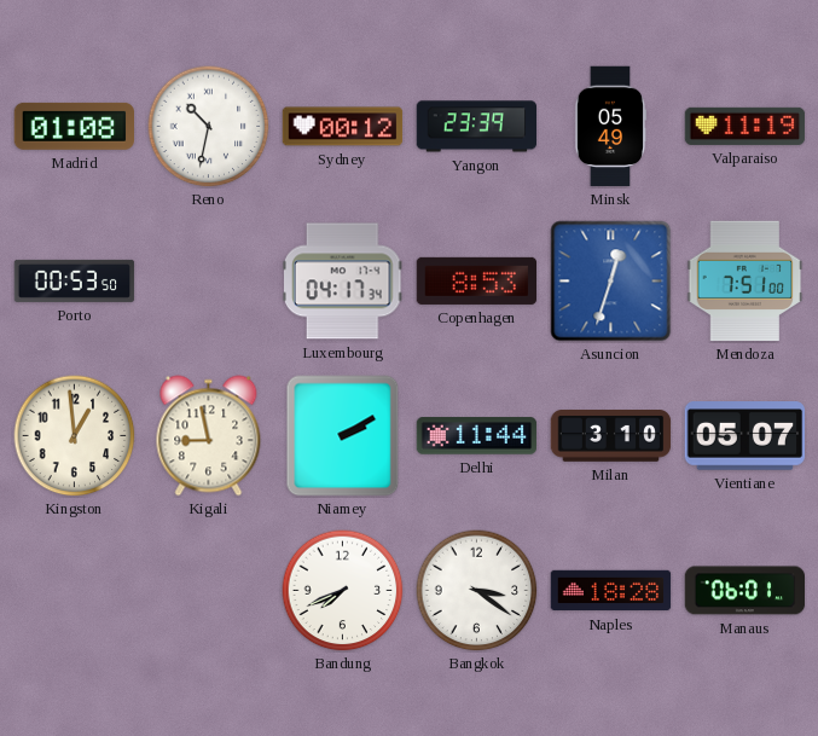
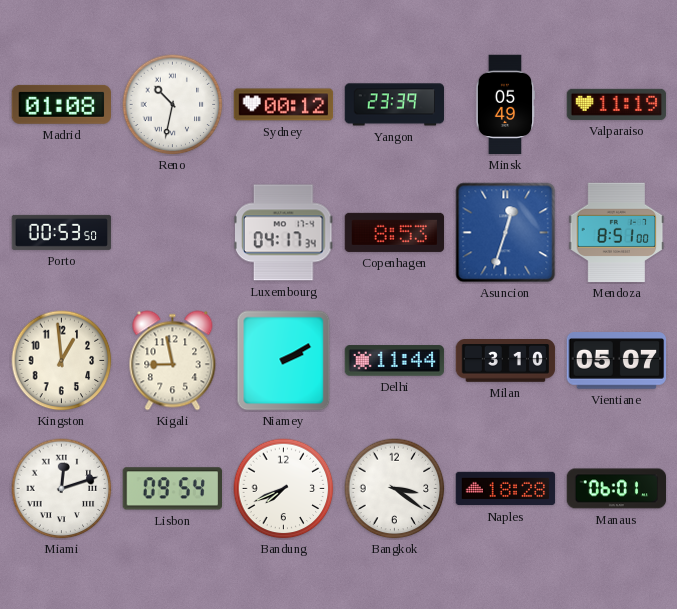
Mendoza: 7:51 -> 8:51 (617, 233)
Miami: none -> 12:12 (62, 489)
Lisbon: none -> 09:54 (172, 489)
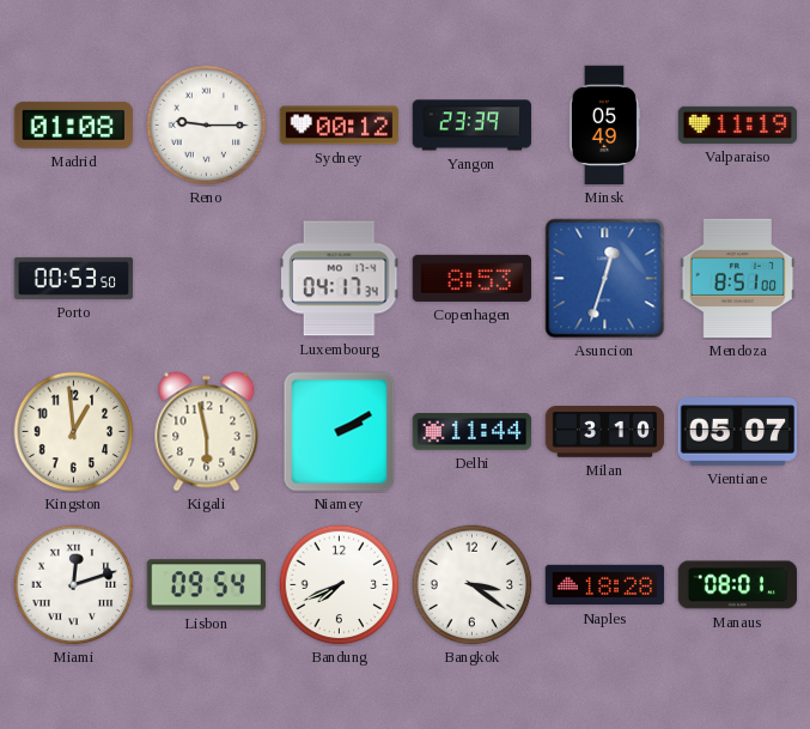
Reno: 10:32 -> 9:15 (207, 126)
Kigali: 8:58 -> 5:58 (207, 432)
Manaus: 06:01 -> 08:01 (738, 585)
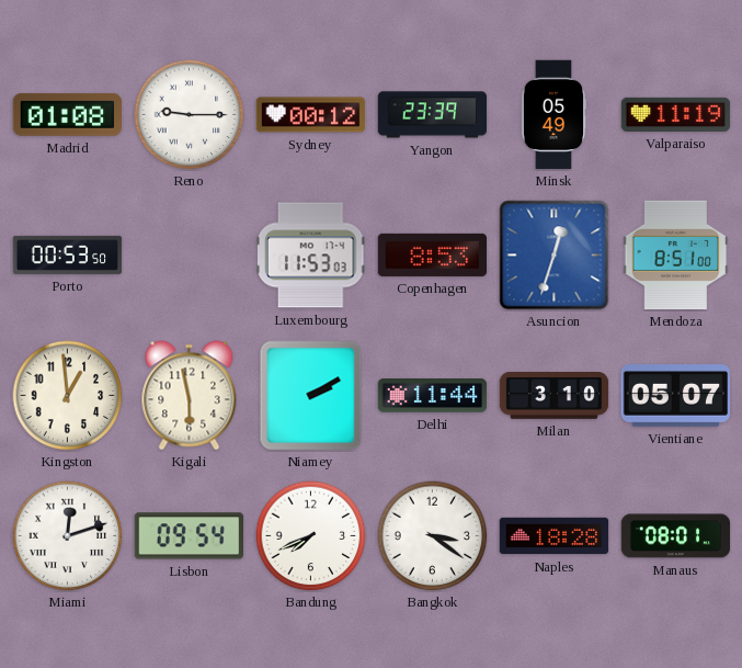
Luxembourg: 04:17 -> 11:53 (311, 256)
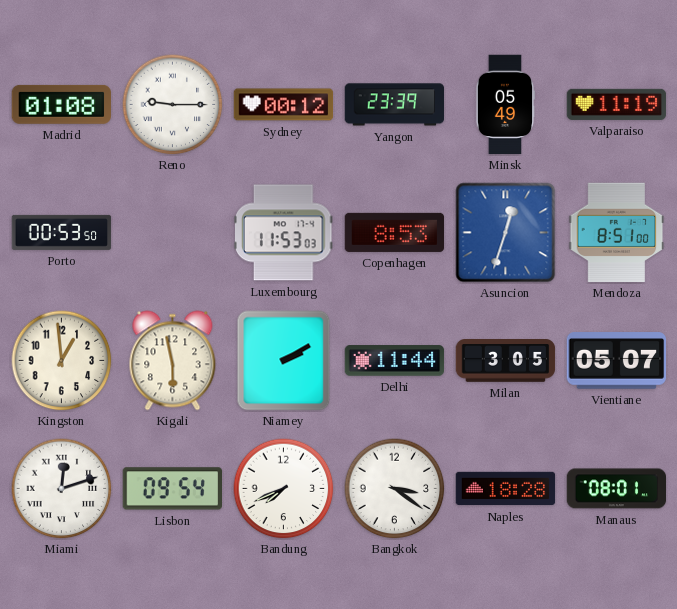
Milan: 3:10 -> 3:05 (506, 361)
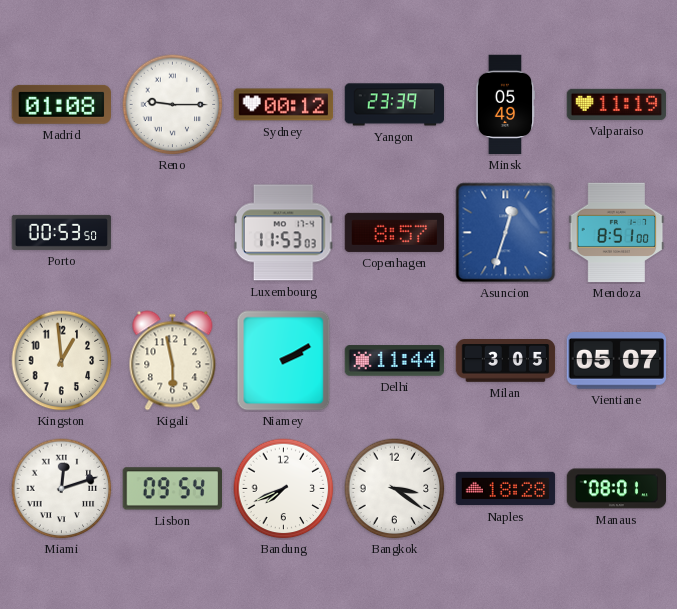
Copenhagen: 8:53 -> 8:57 (395, 232)
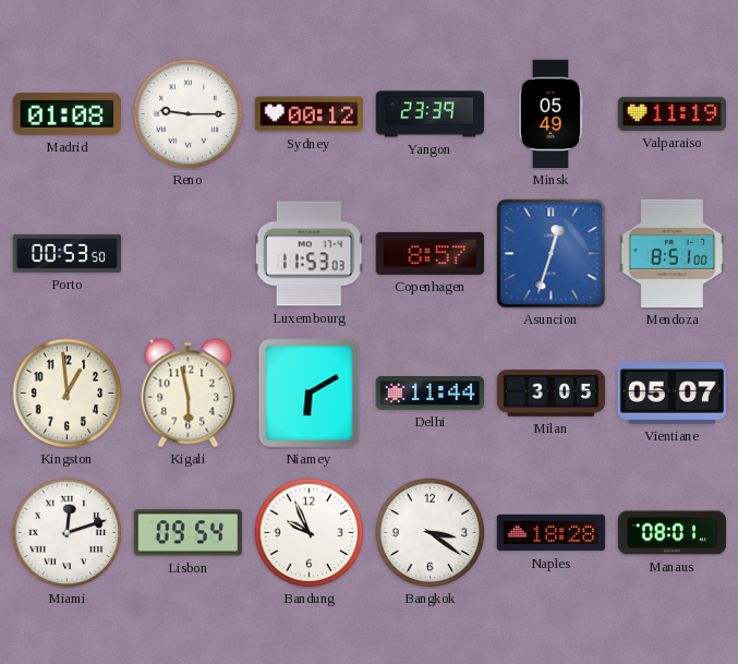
Niamey: 2:10 -> 6:10 (310, 394)
Bandung: 7:41 -> 9:56 (310, 533)
